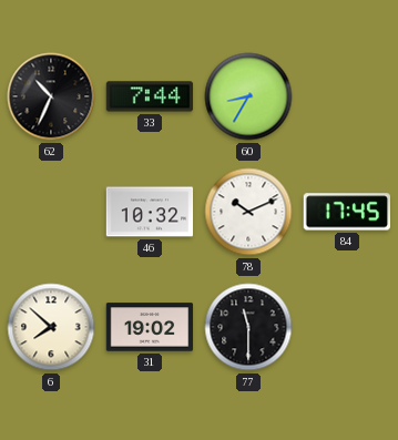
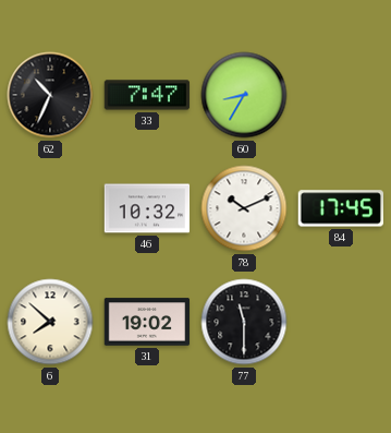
33: 7:44 -> 7:47 (147, 95)
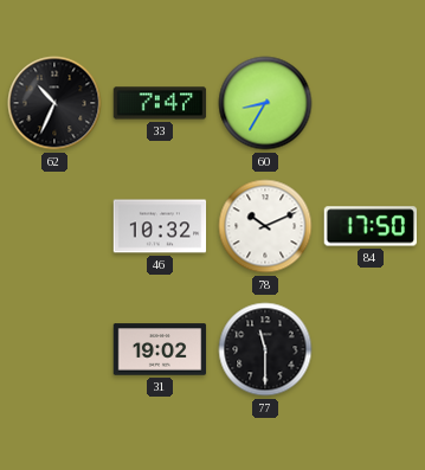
84: 17:45 -> 17:50 (369, 226)
6: 7:52 -> none (50, 322)
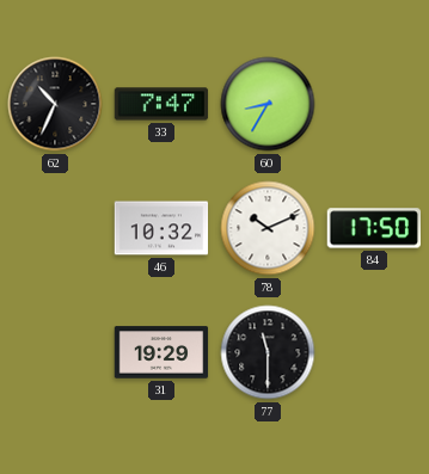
31: 19:02 -> 19:29 (161, 352)
